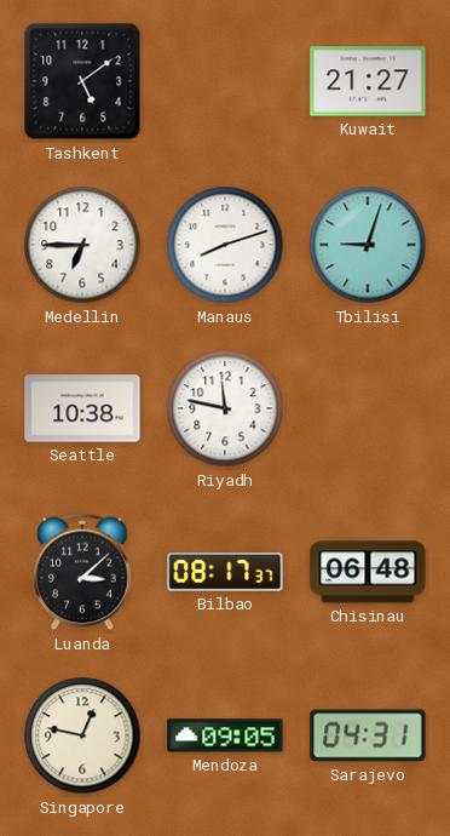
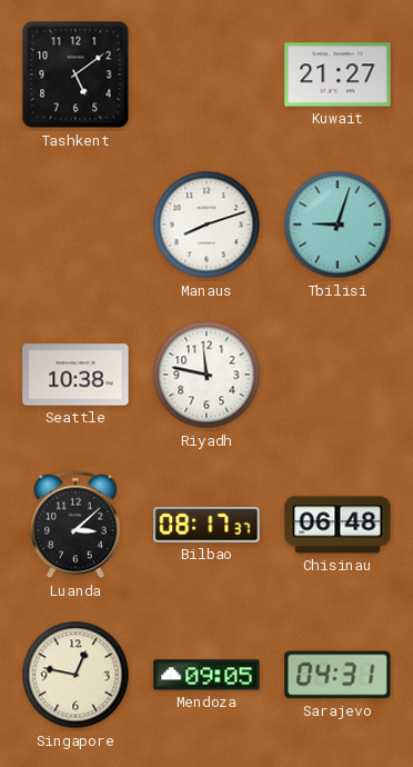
Medellin: 6:45 -> none (82, 245)
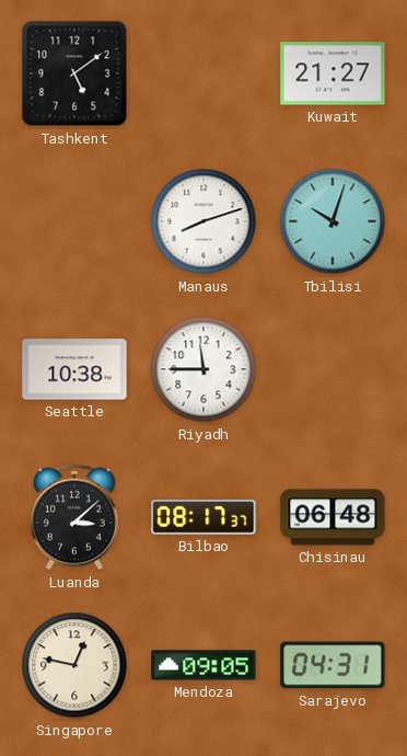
Tbilisi: 9:03 -> 10:03 (333, 221)
Riyadh: 11:47 -> 11:45 (203, 369)
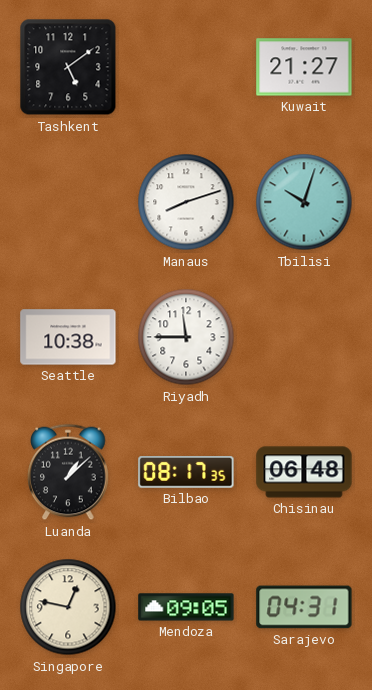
Luanda: 3:08 -> 1:08 (68, 472)
Bilbao: 08:17:37 -> 08:17:35 (186, 472)
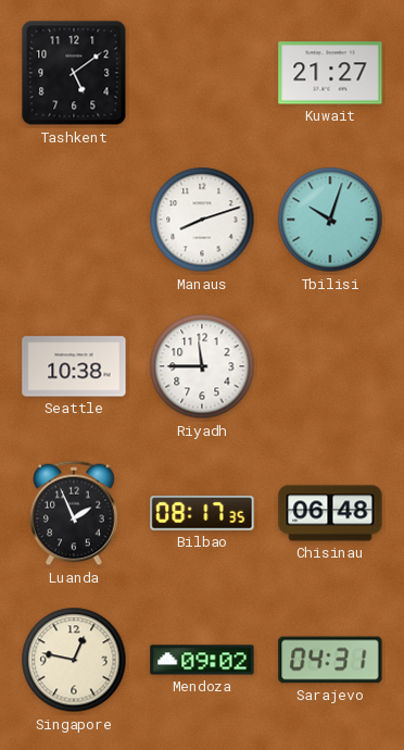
Luanda: 1:08 -> 1:56 (74, 513)
Mendoza: 09:05 -> 09:02 (202, 660)
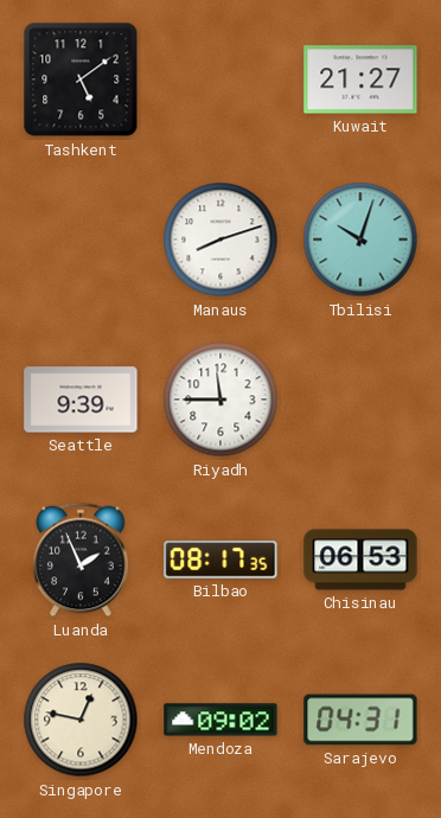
Seattle: 10:38 -> 9:39 (81, 400)
Chisinau: 06:48 -> 06:53 (360, 560)
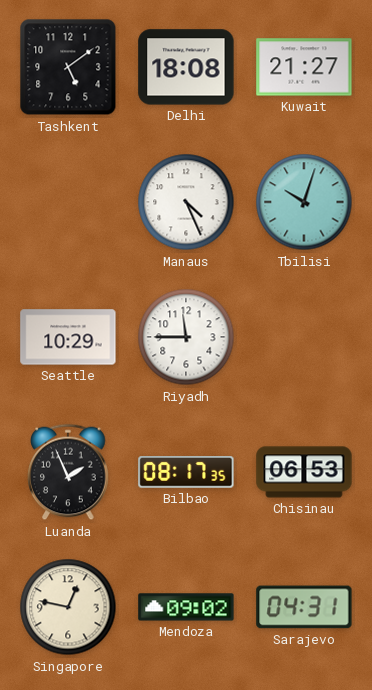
Delhi: none -> 18:08 (186, 67)
Manaus: 8:12 -> 4:26 (186, 202)
Seattle: 9:39 -> 10:29 (68, 337)
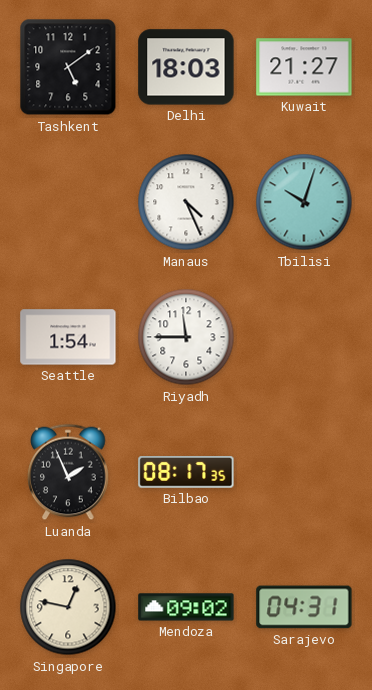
Delhi: 18:08 -> 18:03 (186, 67)
Seattle: 10:29 -> 1:54 (68, 337)
Chisinau: 06:53 -> none (304, 472)
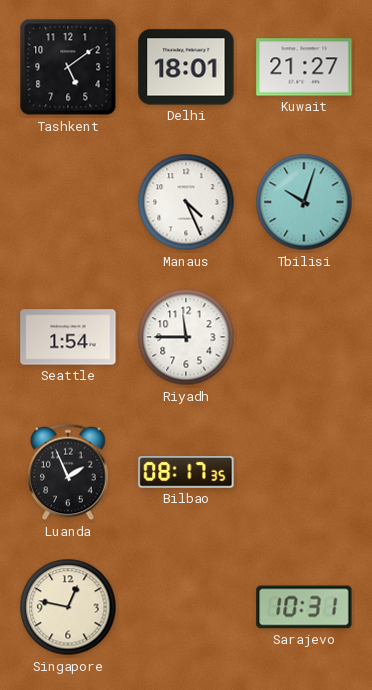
Delhi: 18:03 -> 18:01 (186, 67)
Mendoza: 09:02 -> none (186, 607)
Sarajevo: 04:31 -> 10:31 (304, 607)
